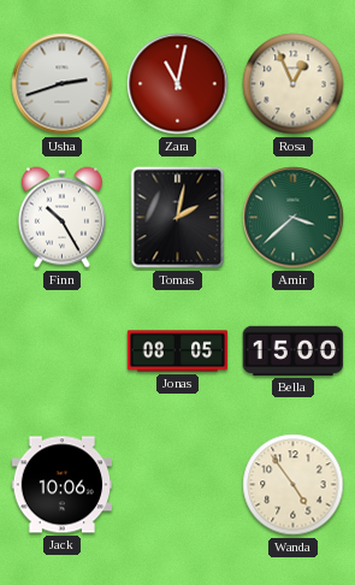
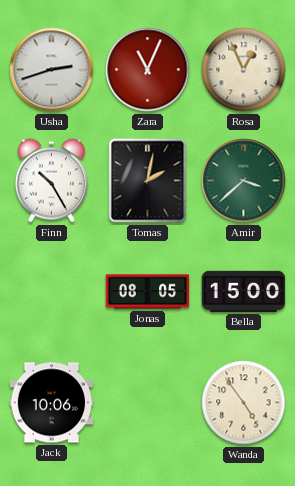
Zara: 11:02 -> 11:04 (148, 70)
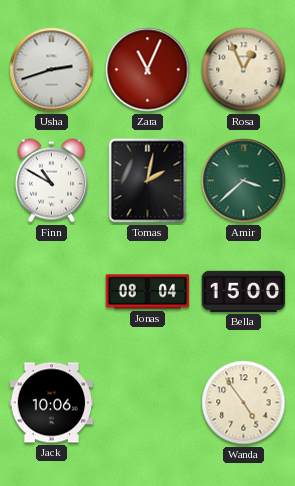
Finn: 10:25 -> 10:50 (51, 181)
Jonas: 08:05 -> 08:04 (148, 292)
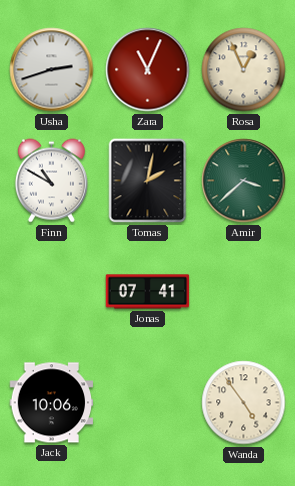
Jonas: 08:04 -> 07:41 (148, 292)
Bella: 15:00 -> none (244, 291)
